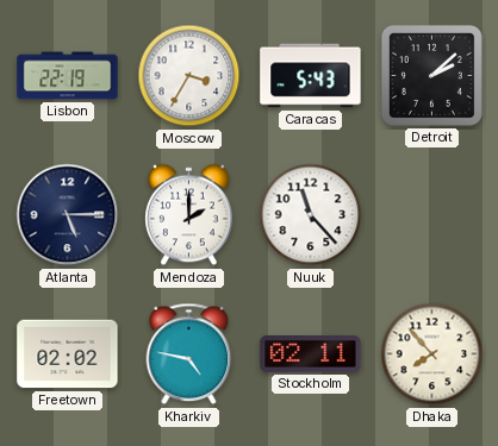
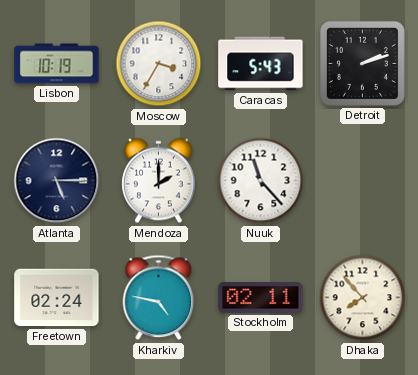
Lisbon: 22:19 -> 10:19 (57, 64)
Detroit: 2:08 -> 2:12 (362, 63)
Freetown: 02:02 -> 02:24 (57, 298)
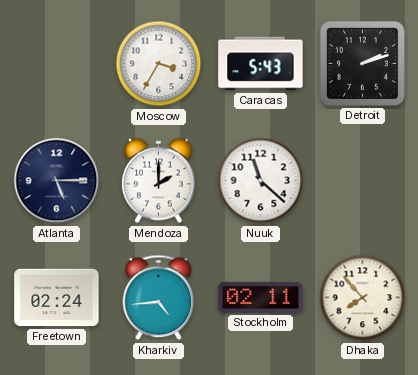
Lisbon: 10:19 -> none (57, 64)
Nuuk: 11:23 -> 11:22 (261, 181)
Kharkiv: 4:47 -> 4:44 (159, 298)
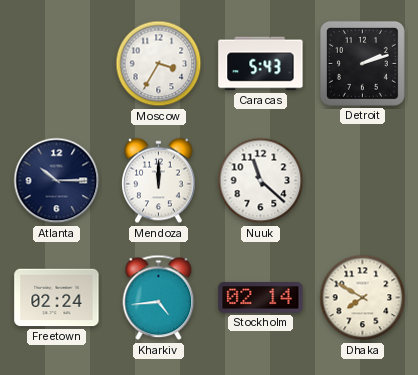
Atlanta: 5:15 -> 10:15 (57, 181)
Mendoza: 2:00 -> 12:00 (159, 181)
Stockholm: 02:11 -> 02:14 (261, 298)
Dhaka: 7:53 -> 7:50 (363, 298)
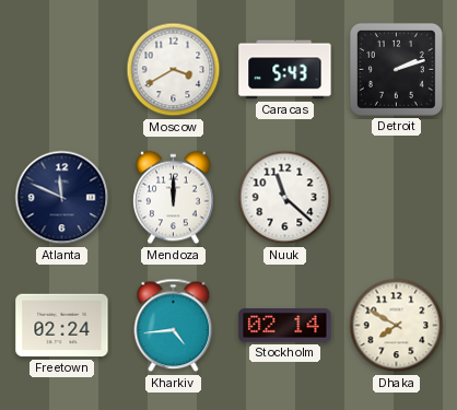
Moscow: 3:35 -> 3:40 (174, 70)
Atlanta: 10:15 -> 11:49 (62, 198)
